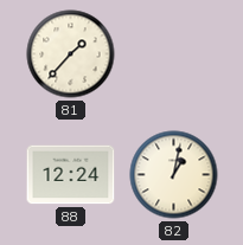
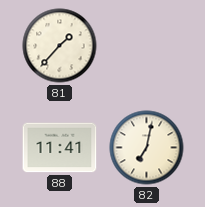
88: 12:24 -> 11:41 (60, 148)
82: 1:02 -> 7:02 (147, 148)
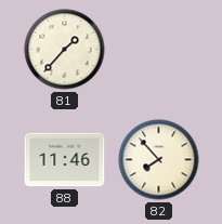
88: 11:41 -> 11:46 (65, 160)
82: 7:02 -> 7:53 (159, 160)
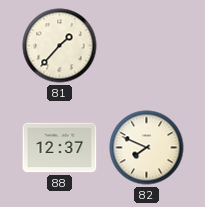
88: 11:46 -> 12:37 (60, 148)
82: 7:53 -> 7:49 (147, 148)
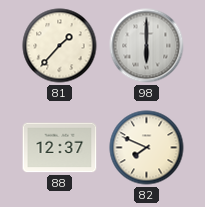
98: none -> 6:00 (147, 46)
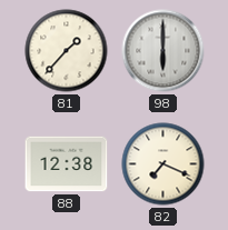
88: 12:37 -> 12:38 (67, 164)
82: 7:49 -> 7:19 (163, 164)
